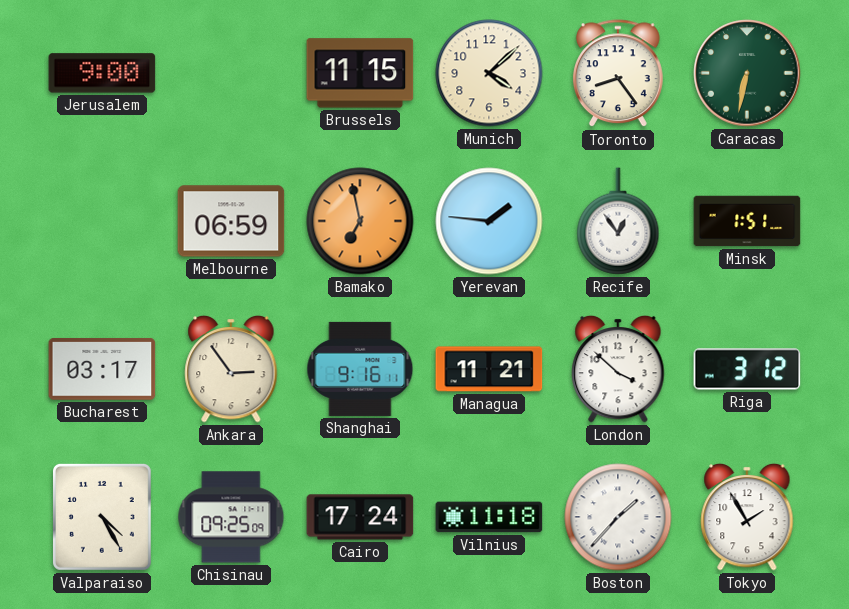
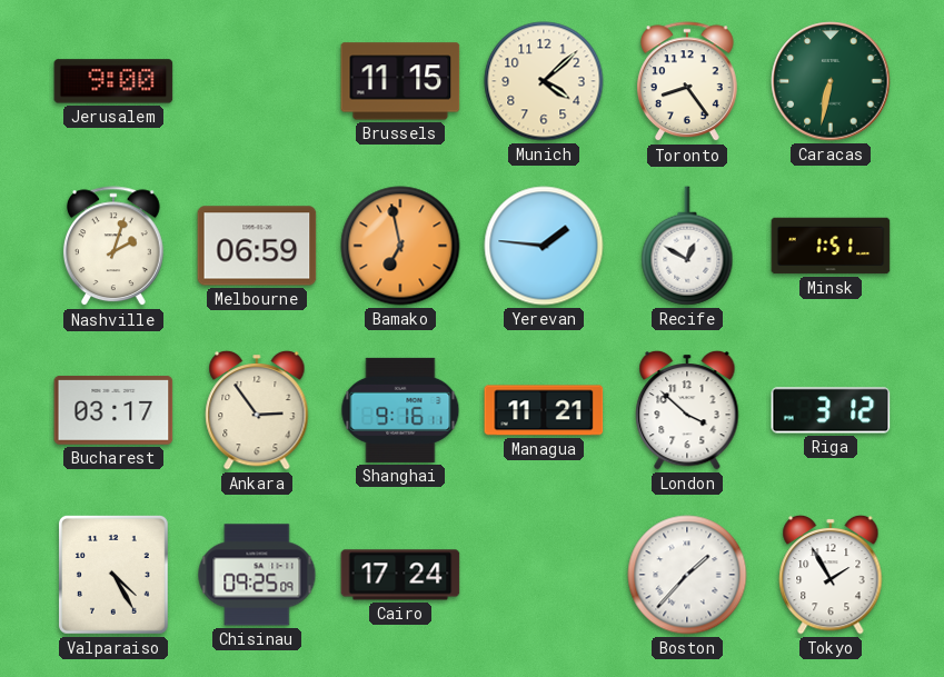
Nashville: none -> 2:03 (113, 247)
Recife: 12:54 -> 12:50 (687, 246)
Vilnius: 11:18 -> none (489, 517)
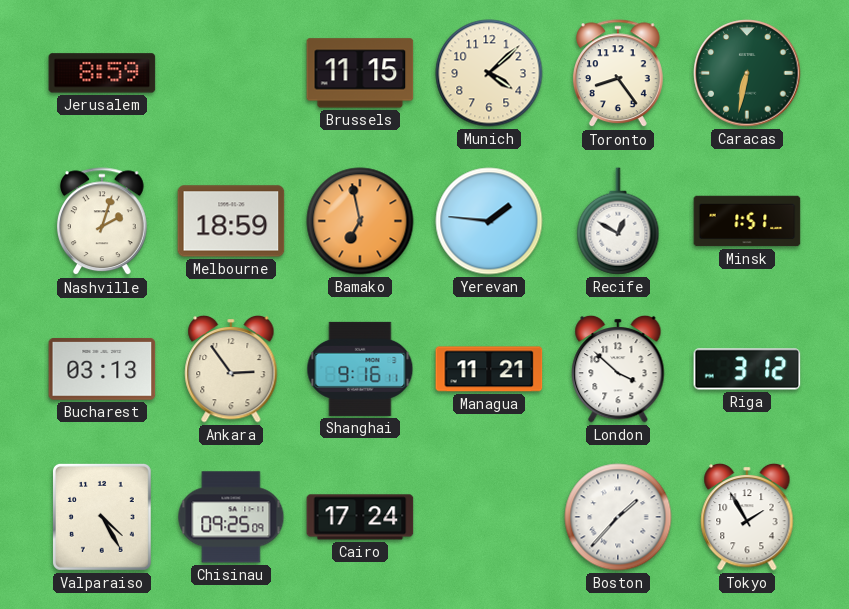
Jerusalem: 9:00 -> 8:59 (102, 73)
Melbourne: 06:59 -> 18:59 (231, 221)
Bucharest: 03:17 -> 03:13 (102, 370)
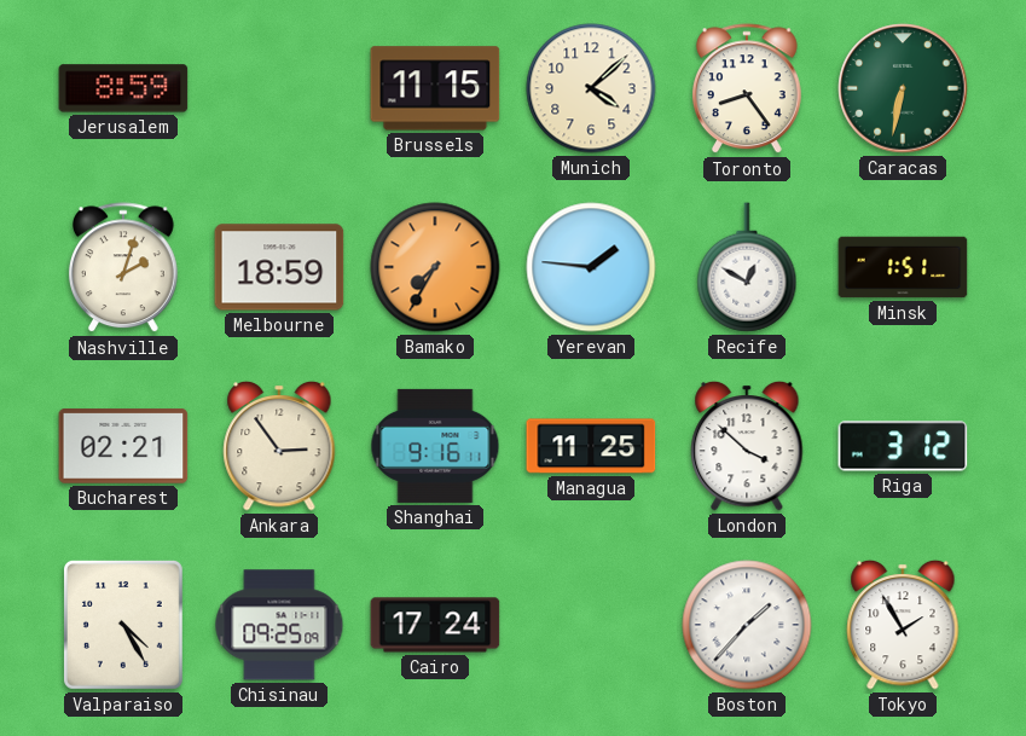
Bamako: 6:58 -> 7:35 (435, 267)
Bucharest: 03:13 -> 02:21 (123, 447)
Managua: 11:21 -> 11:25 (591, 446)
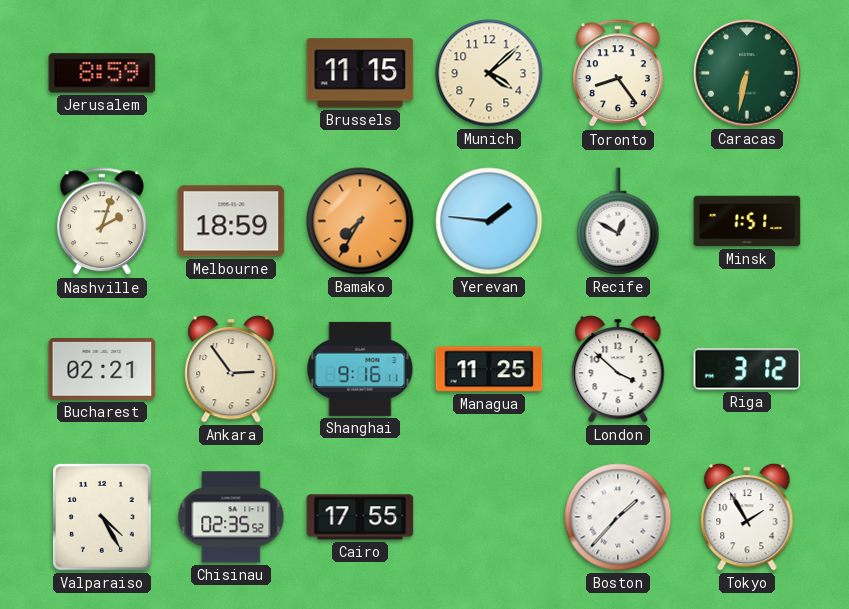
Chisinau: 09:25 -> 02:35 (231, 517)
Cairo: 17:24 -> 17:55 (360, 517)
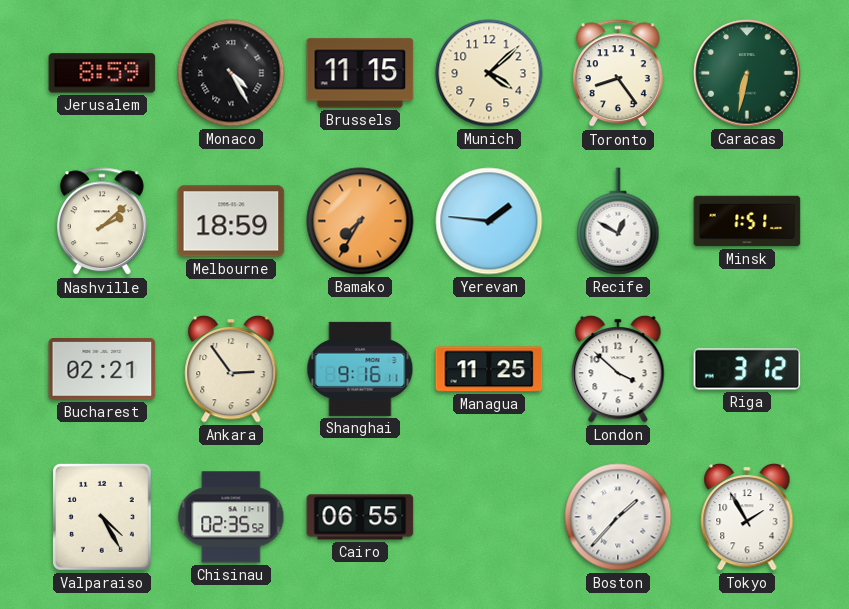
Monaco: none -> 4:25 (231, 73)
Nashville: 2:03 -> 2:08 (102, 222)
Cairo: 17:55 -> 06:55 (360, 517)
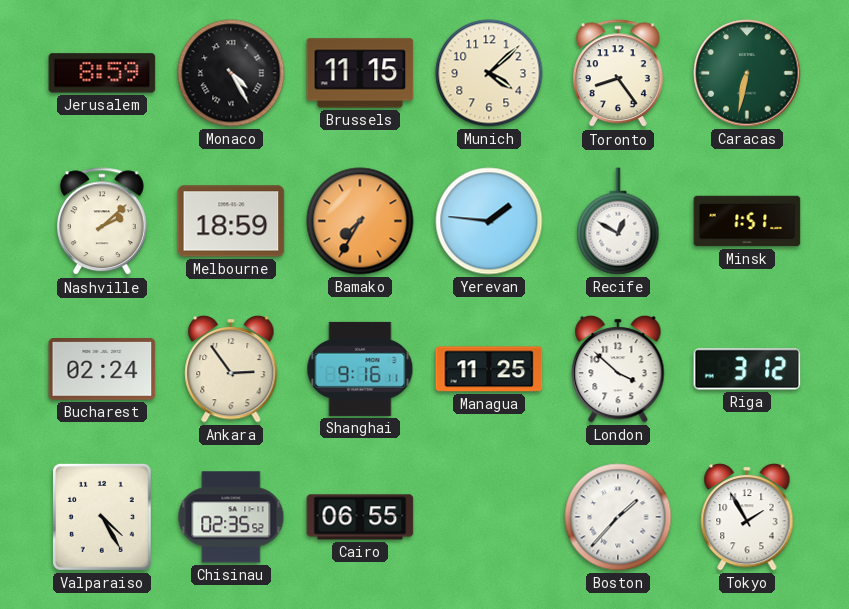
Bucharest: 02:21 -> 02:24 (102, 370)
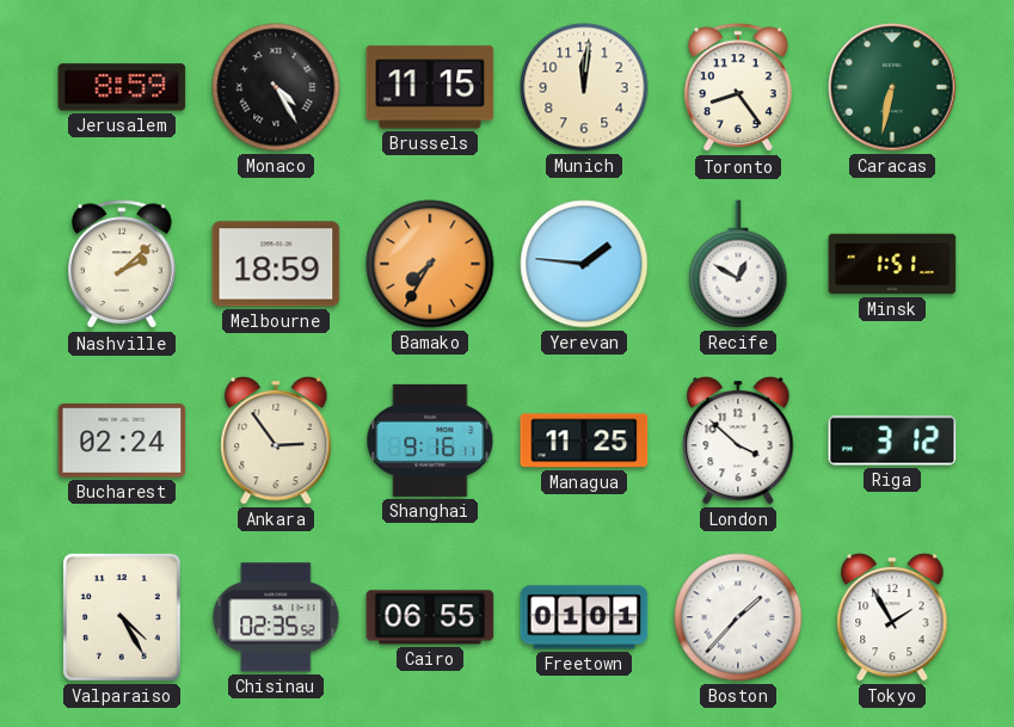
Munich: 4:08 -> 12:01 (584, 87)
Freetown: none -> 01:01 (584, 617)
